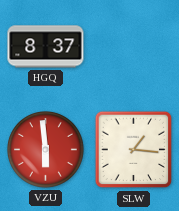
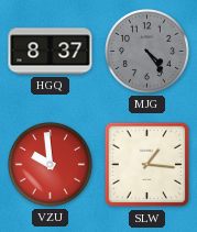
MJG: none -> 4:24 (147, 52)
VZU: 5:59 -> 9:59 (51, 165)
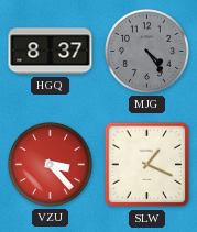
VZU: 9:59 -> 3:23 (51, 165)
SLW: 1:16 -> 1:19 (147, 165)
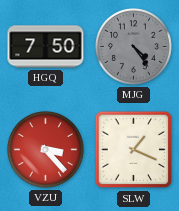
HGQ: 8:37 -> 7:50 (46, 47)
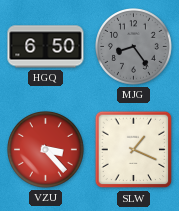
HGQ: 7:50 -> 6:50 (46, 47)
MJG: 4:24 -> 8:24 (134, 47)
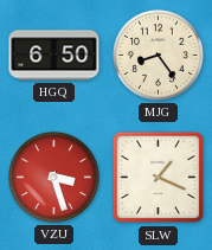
MJG dial: grey -> cream (159, 56)
VZU: 3:23 -> 3:27 (54, 178)
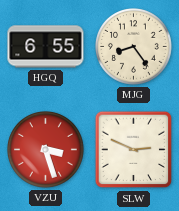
HGQ: 6:50 -> 6:55 (46, 47)
SLW: 1:19 -> 2:49 (134, 150)
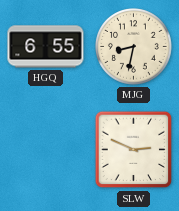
MJG: 8:24 -> 8:32 (134, 47)
VZU: 3:27 -> none (46, 150)
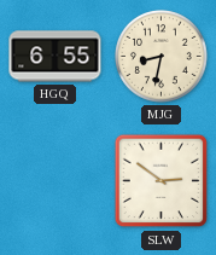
SLW: 2:49 -> 2:51 (162, 181)
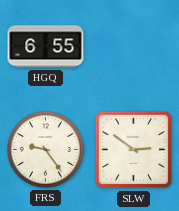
MJG: 8:32 -> none (162, 57)
FRS: none -> 9:24 (46, 150)
